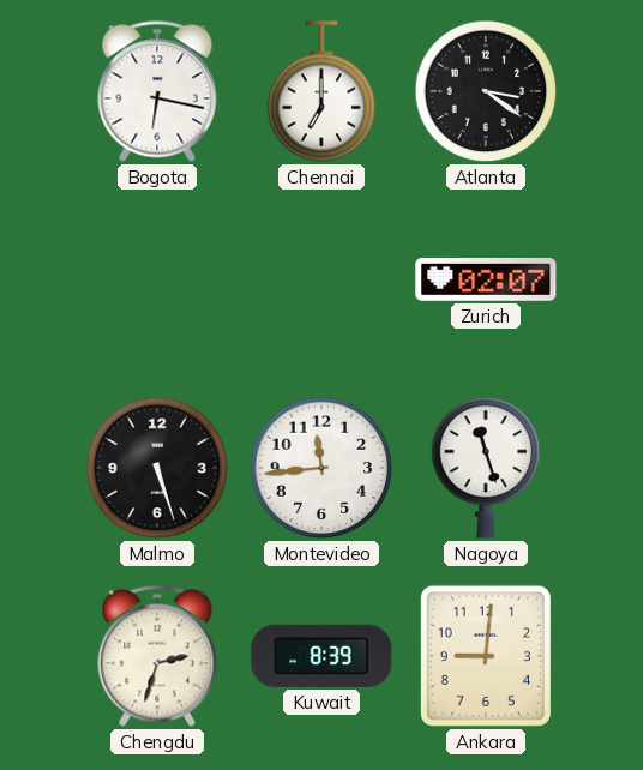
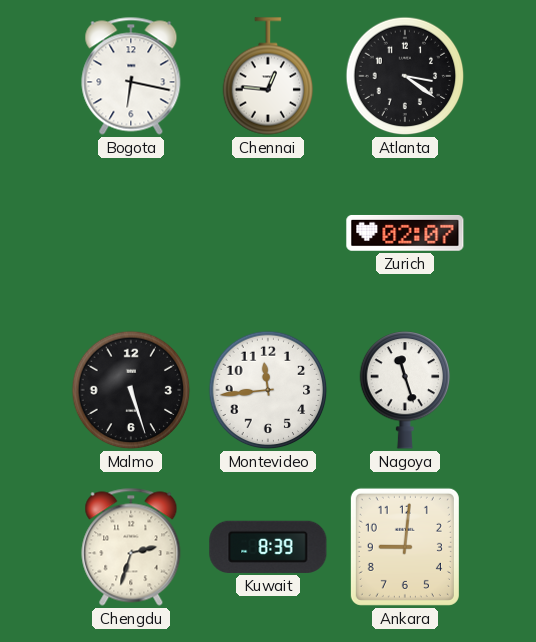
Chennai: 7:00 -> 12:46 (268, 76)
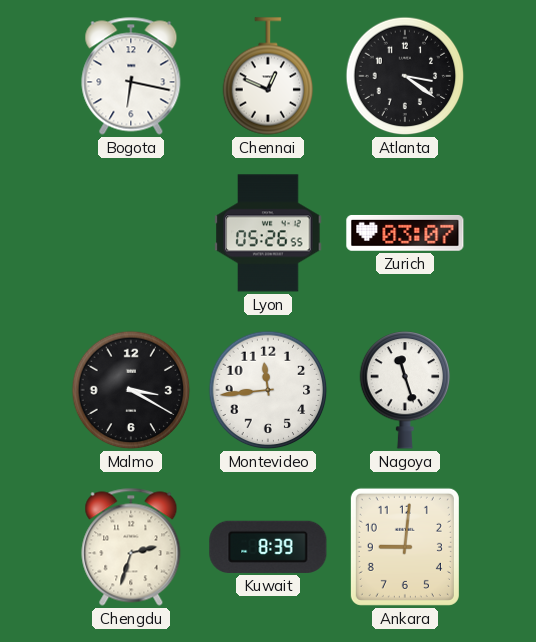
Chennai: 12:46 -> 12:49 (268, 76)
Lyon: none -> 05:26 (268, 233)
Zurich: 02:07 -> 03:07 (405, 233)
Malmo: 5:27 -> 3:20 (131, 390)
